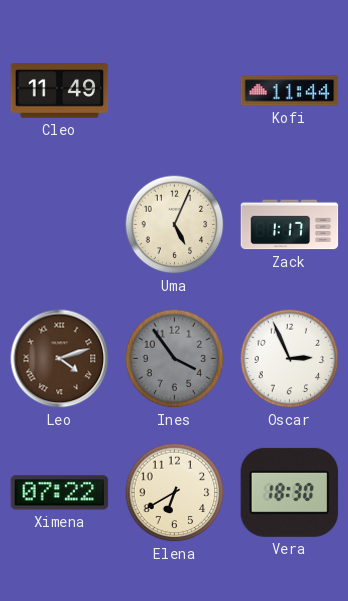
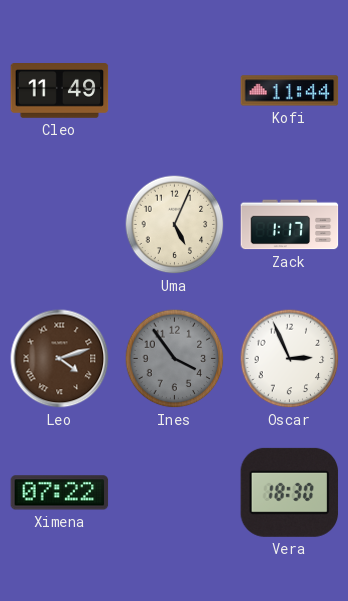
Elena: 6:40 -> none (175, 493)
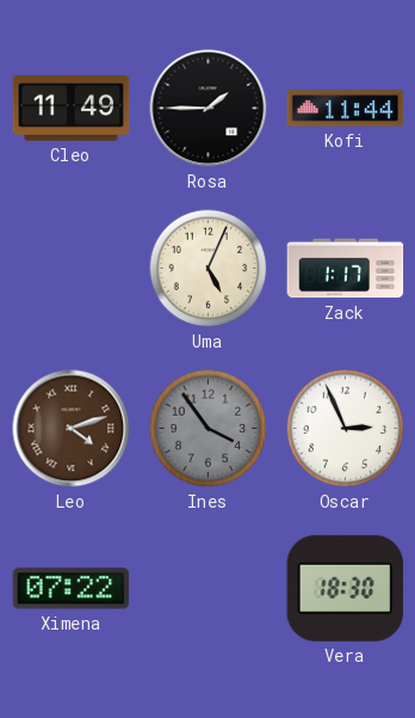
Rosa: none -> 1:45 (209, 109)
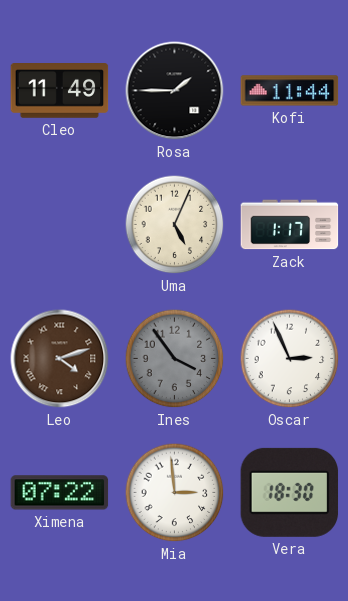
Mia: none -> 2:59 (175, 493)
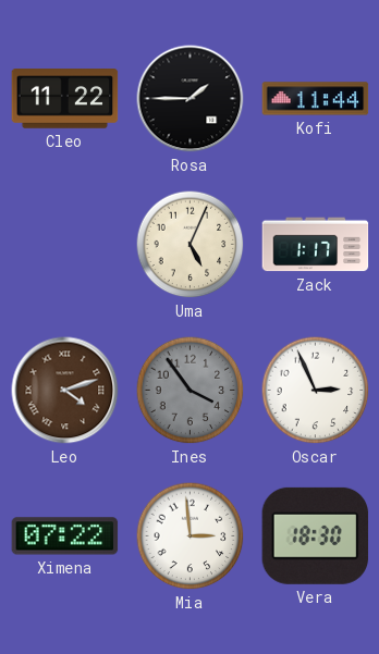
Cleo: 11:49 -> 11:22 (65, 99)
